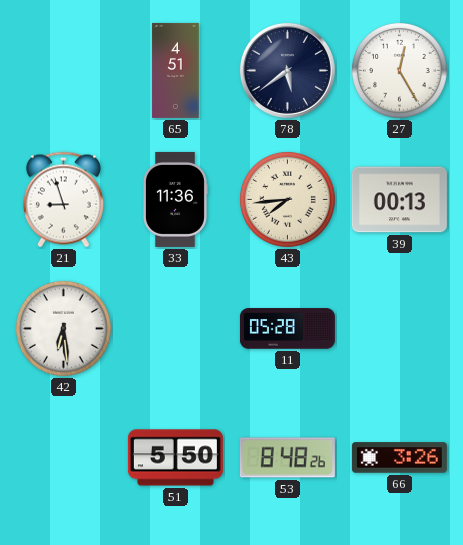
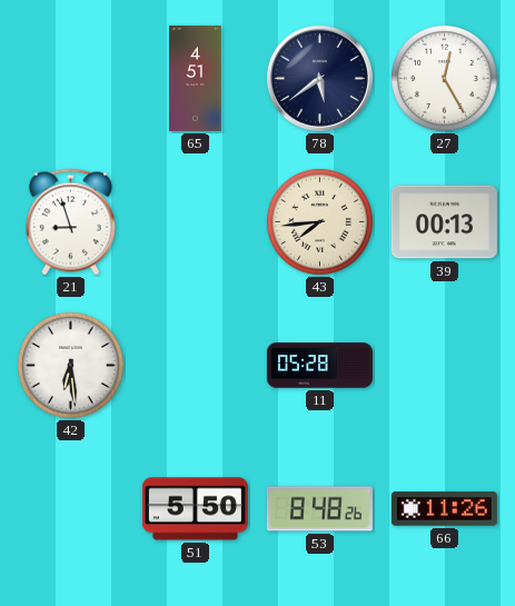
33: 11:36 -> none (175, 199)
66: 3:26 -> 11:26 (444, 509)
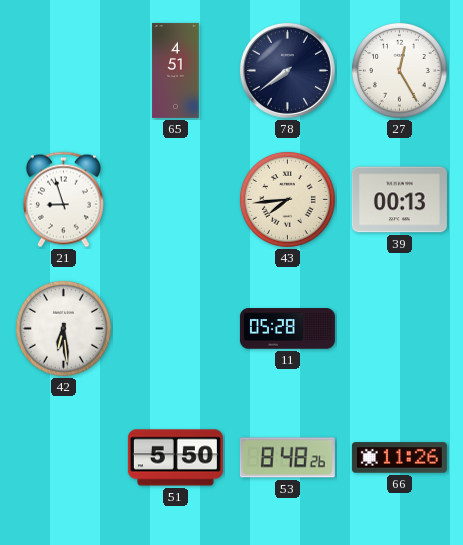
78: 5:39 -> 7:39 (287, 70)
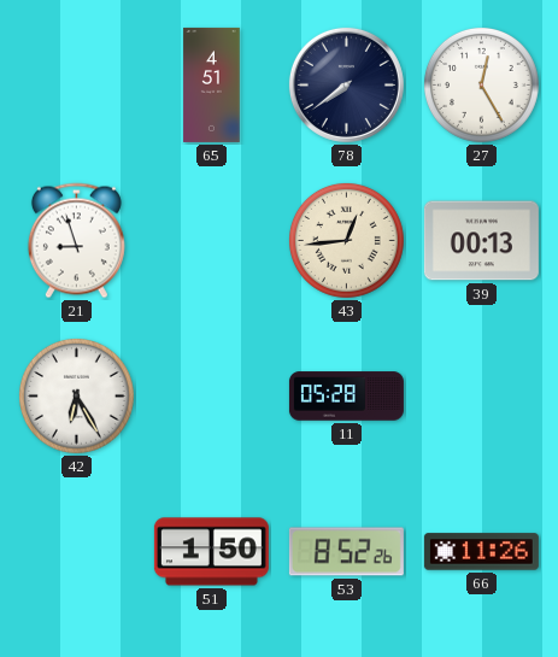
43: 7:44 -> 12:44 (346, 240)
42: 6:29 -> 6:25 (76, 395)
51: 5:50 -> 1:50 (211, 552)
53: 8:48 -> 8:52 (346, 552)
